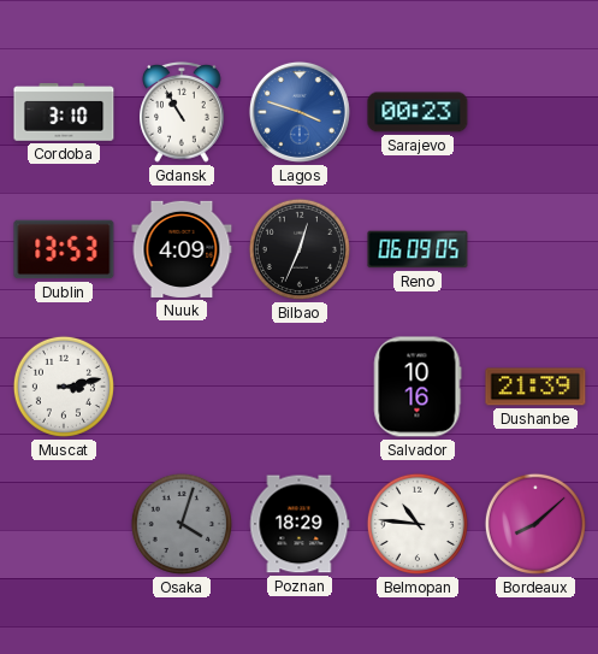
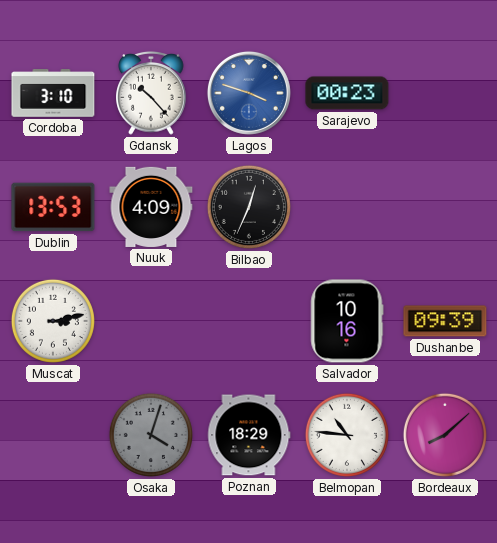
Gdansk: 10:55 -> 10:23 (151, 93)
Reno: 06:09 -> none (418, 249)
Dushanbe: 21:39 -> 09:39 (445, 321)
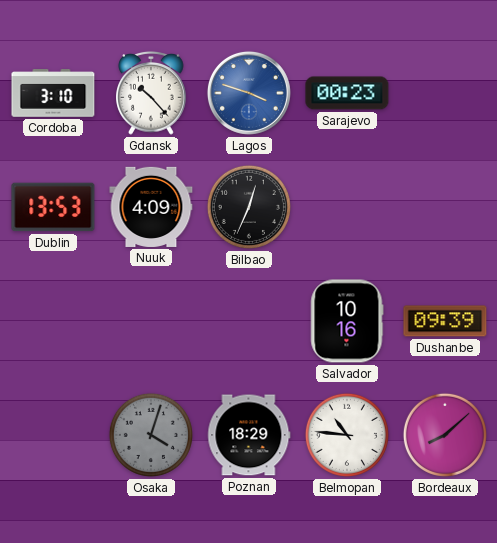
Muscat: 3:13 -> none (53, 321)
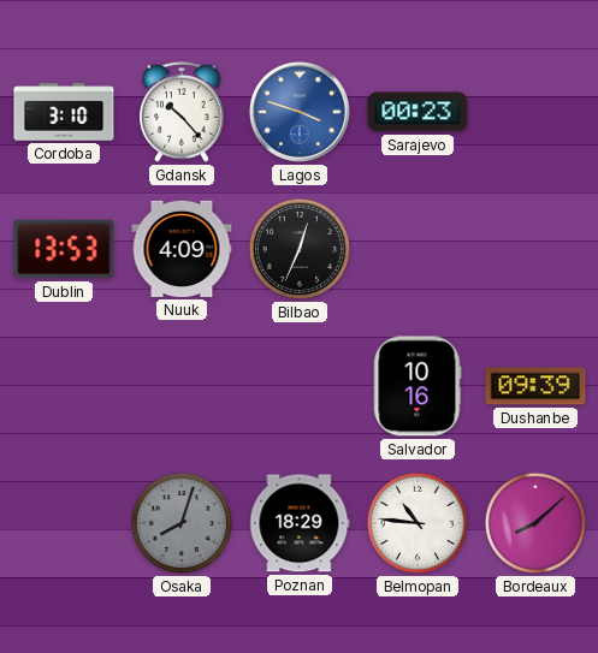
Osaka: 4:03 -> 8:03 (182, 523)
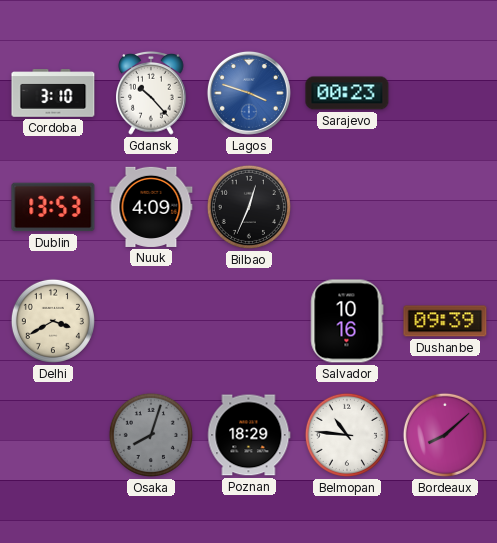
Delhi: none -> 3:40 (53, 321)
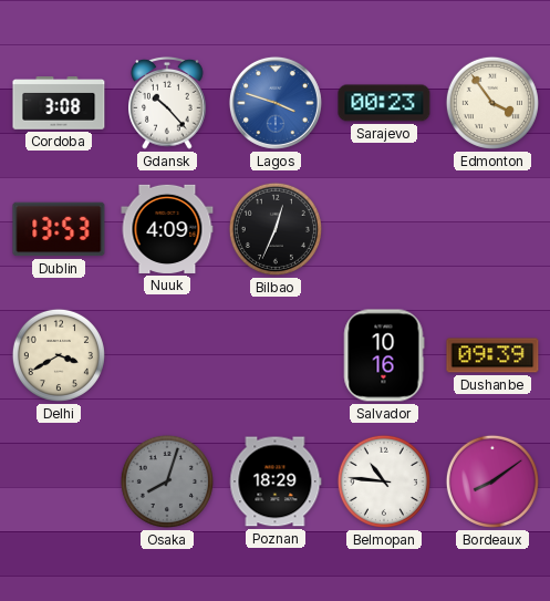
Cordoba: 3:10 -> 3:08 (59, 103)
Edmonton: none -> 3:54 (492, 103)
Bordeaux: 8:08 -> 8:09 (492, 481)
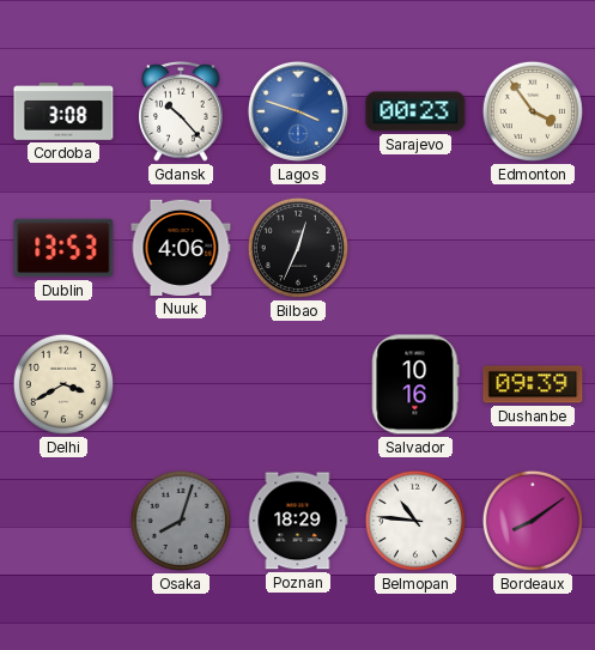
Nuuk: 4:09 -> 4:06 (181, 248)
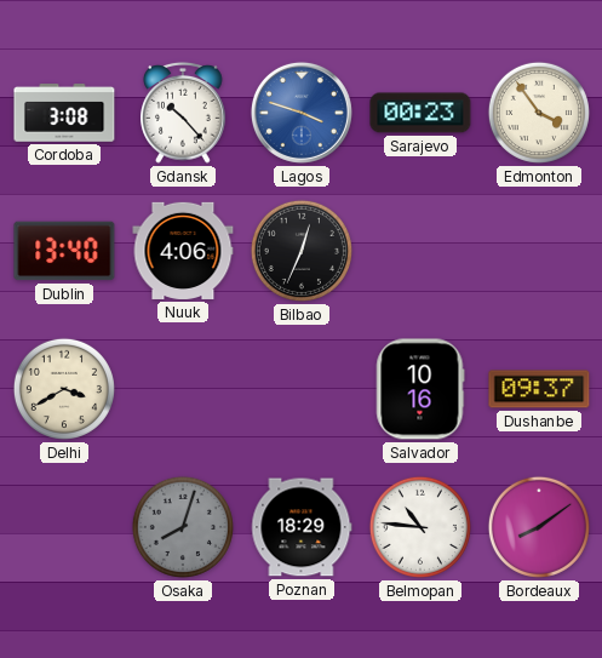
Dublin: 13:53 -> 13:40 (64, 251)
Dushanbe: 09:39 -> 09:37 (539, 389)
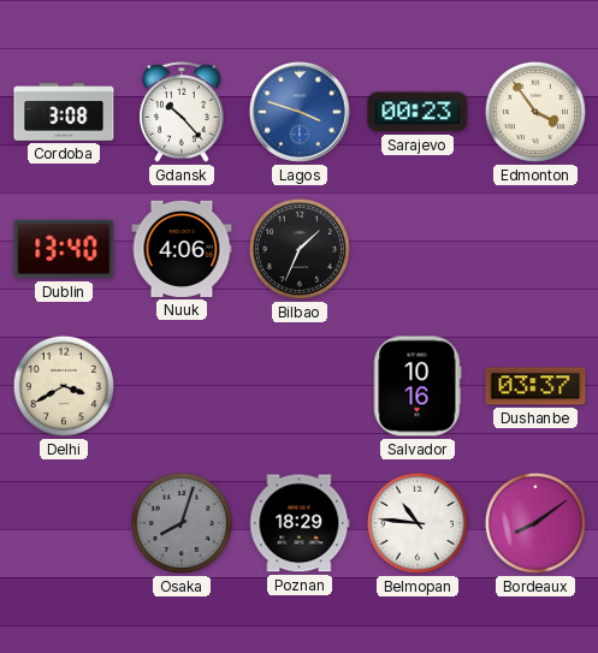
Bilbao: 12:34 -> 1:34 (300, 249)
Dushanbe: 09:37 -> 03:37 (535, 386)
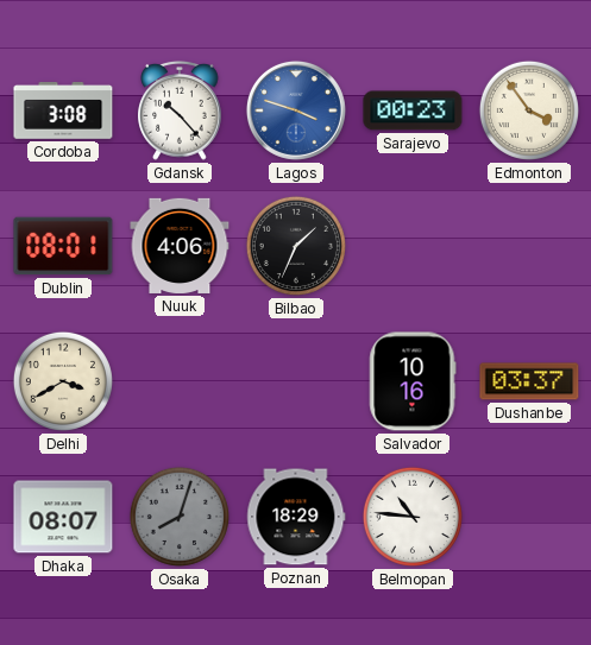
Dublin: 13:40 -> 08:01 (63, 246)
Dhaka: none -> 08:07 (63, 517)
Bordeaux: 8:09 -> none (535, 523)
